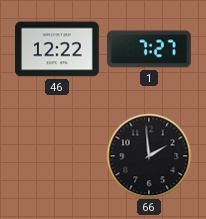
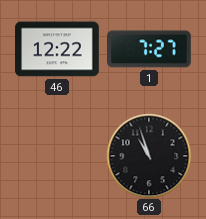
66: 1:59 -> 10:57 (149, 156)
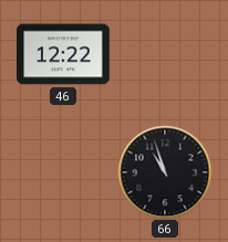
1: 7:27 -> none (150, 49)
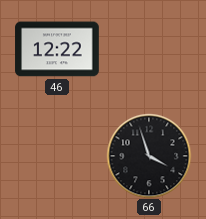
66: 10:57 -> 3:57 (149, 156)
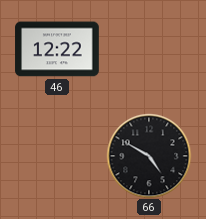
66: 3:57 -> 4:50 (149, 156)
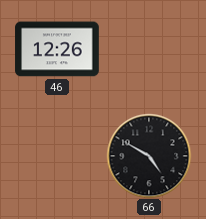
46: 12:22 -> 12:26 (57, 49)
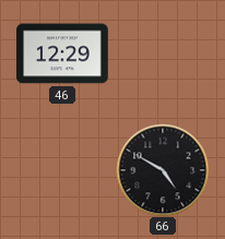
46: 12:26 -> 12:29 (62, 53)
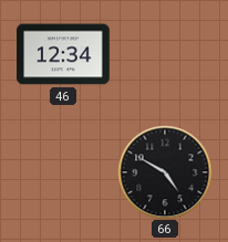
46: 12:29 -> 12:34 (63, 54)
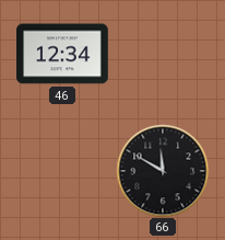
66: 4:50 -> 11:50 (163, 171)
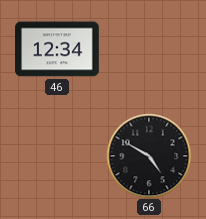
66: 11:50 -> 4:50 (149, 156)
